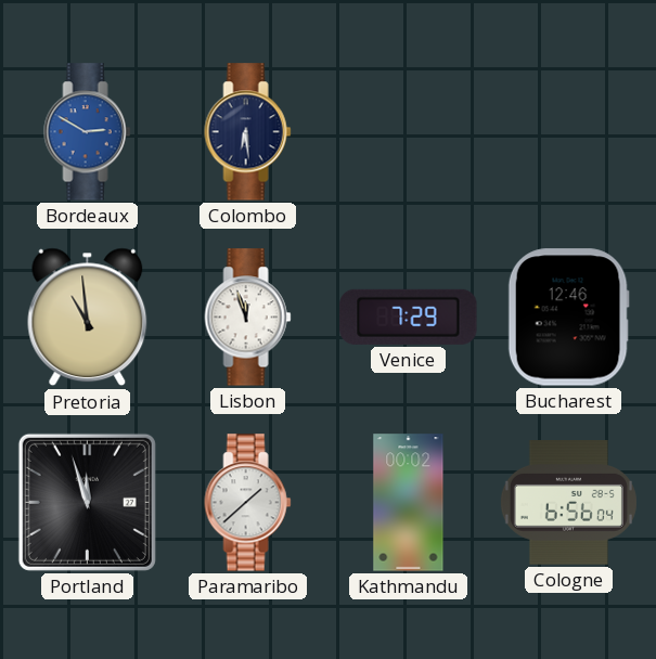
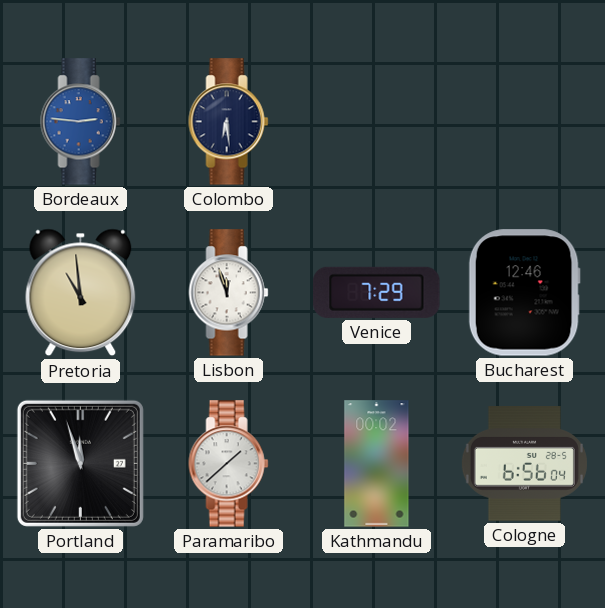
Bordeaux: 2:50 -> 2:46 (81, 122)
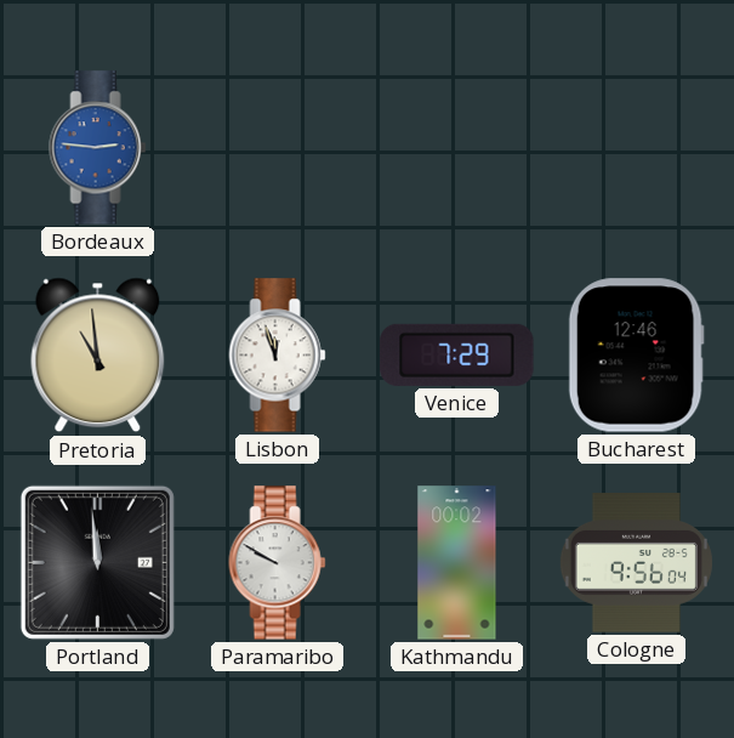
Colombo: 6:29 -> none (229, 122)
Portland: 11:57 -> 11:59 (97, 562)
Paramaribo: 1:38 -> 9:50 (278, 563)
Cologne: 6:56 -> 9:56 (636, 563)
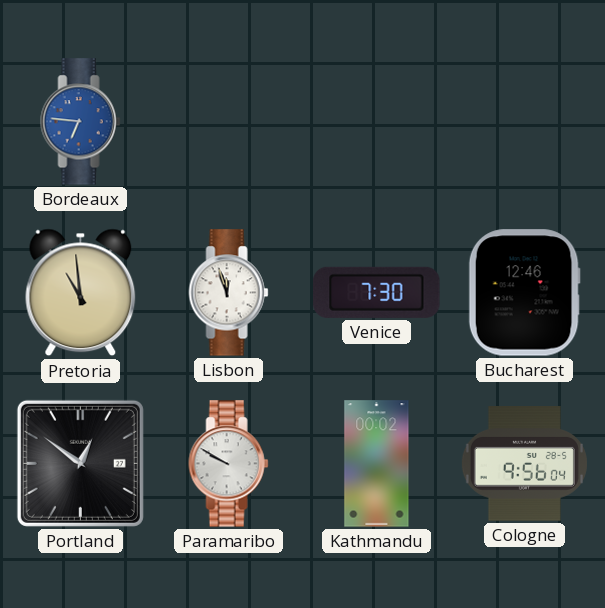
Bordeaux: 2:46 -> 6:46 (81, 122)
Venice: 7:29 -> 7:30 (377, 292)
Portland: 11:59 -> 12:51 (80, 463)
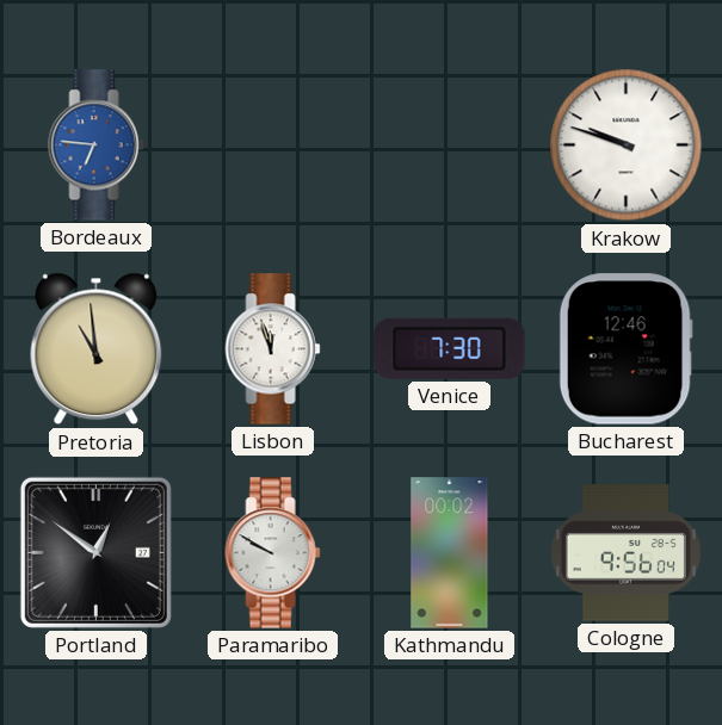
Krakow: none -> 9:48 (627, 145)
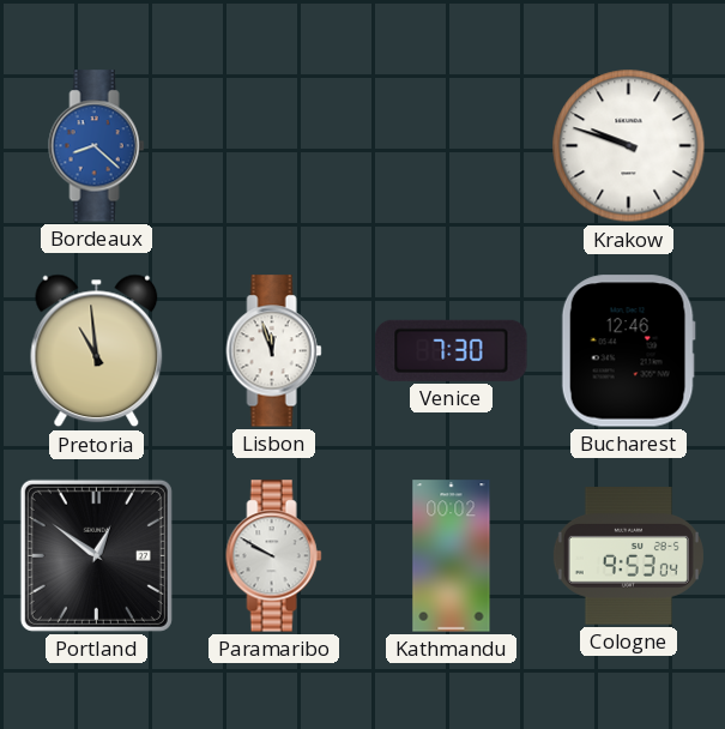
Bordeaux: 6:46 -> 8:22 (97, 146)
Cologne: 9:56 -> 9:53 (628, 556)
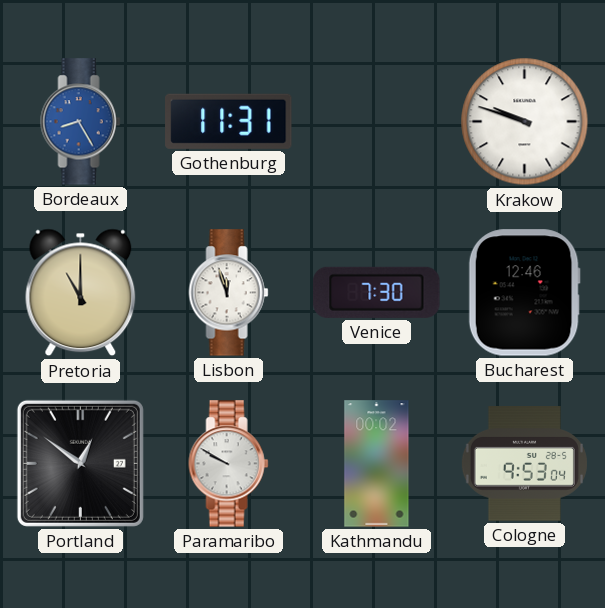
Bordeaux: 8:22 -> 8:25 (81, 122)
Gothenburg: none -> 11:31 (229, 121)
Pretoria: 10:59 -> 11:00 (81, 293)
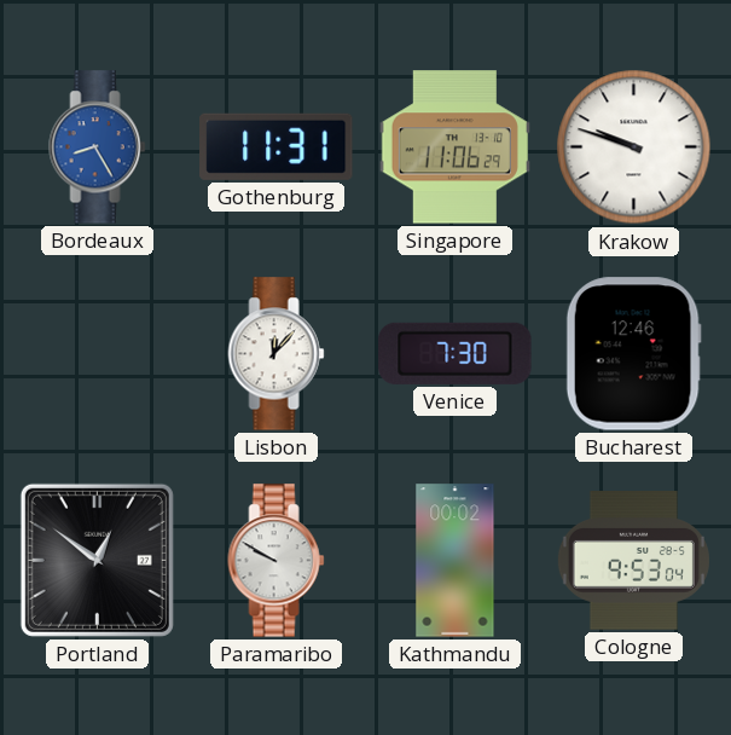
Singapore: none -> 11:06 (454, 147)
Pretoria: 11:00 -> none (81, 293)
Lisbon: 11:57 -> 12:07 (277, 354)
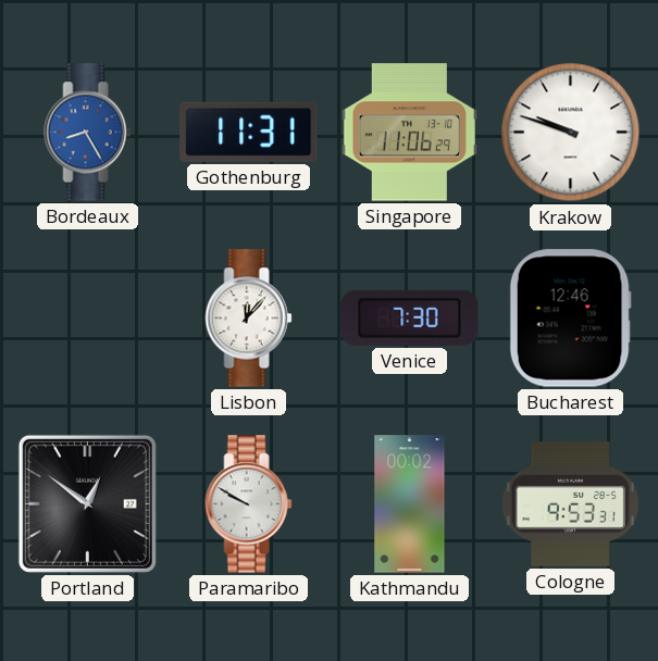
Cologne: 9:53:04 -> 9:53:31 (570, 504)
